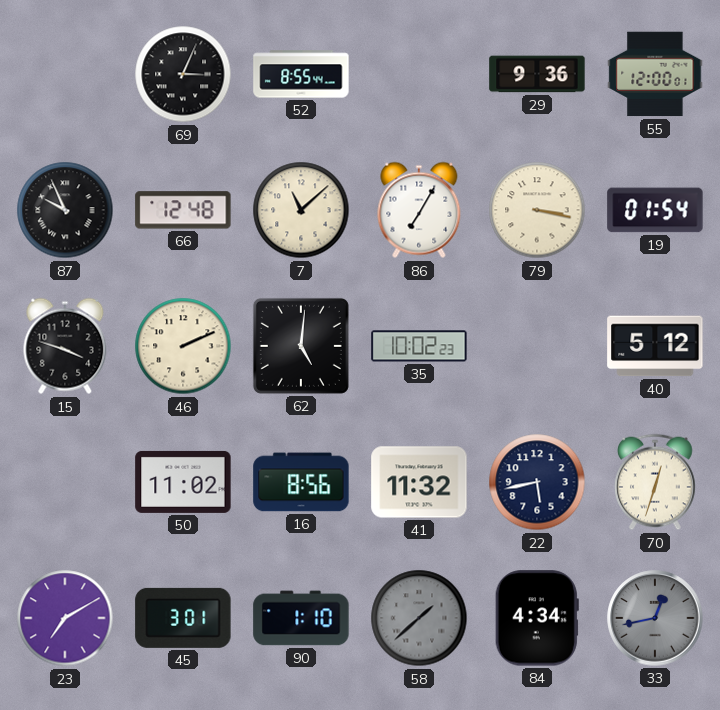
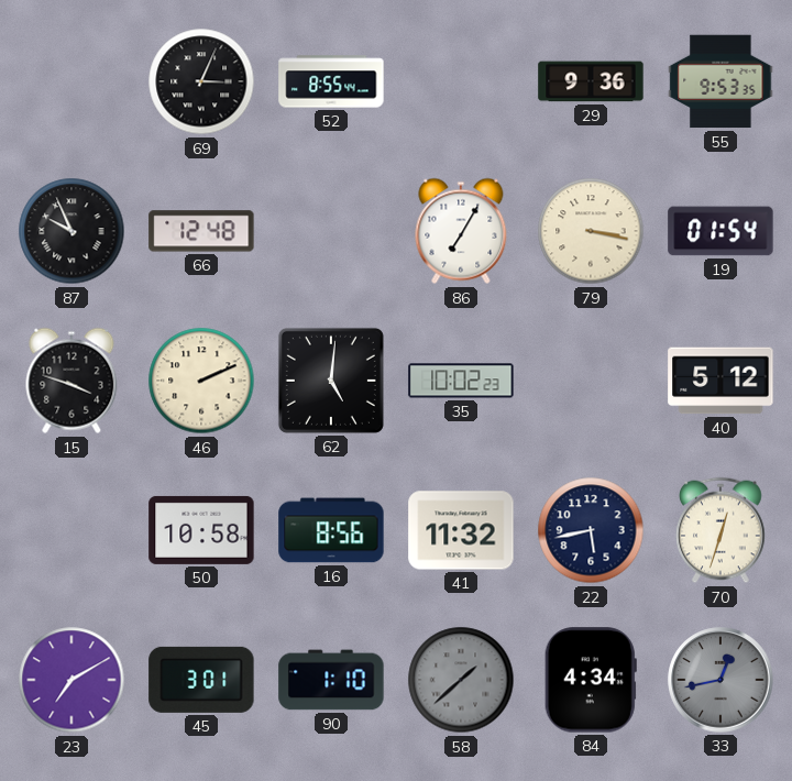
55: 12:00 -> 9:53 (721, 81)
7: 11:08 -> none (301, 210)
50: 11:02 -> 10:58 (201, 530)
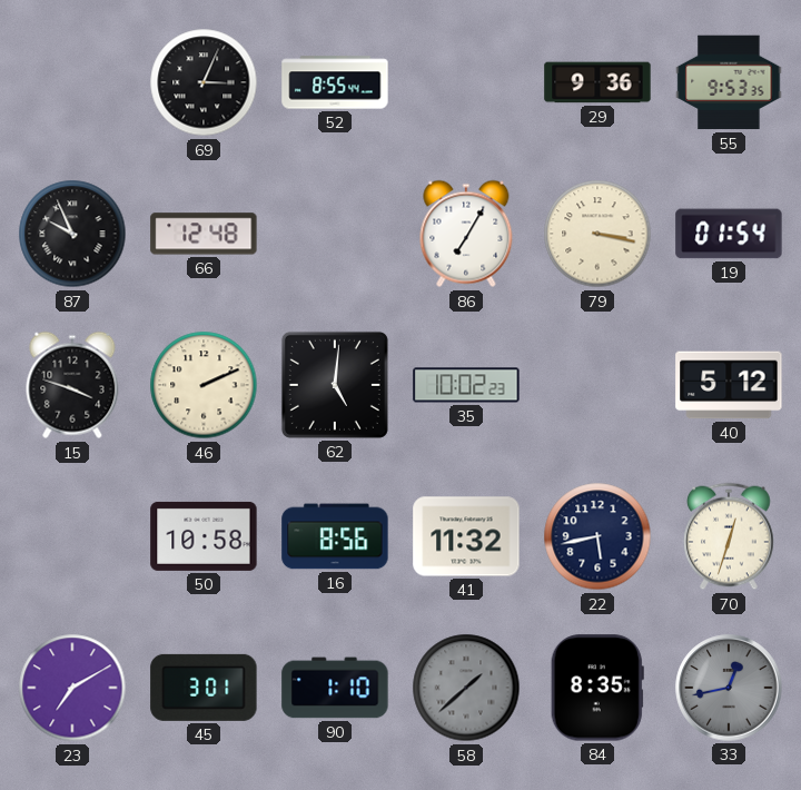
84: 4:34 -> 8:35 (597, 688)
